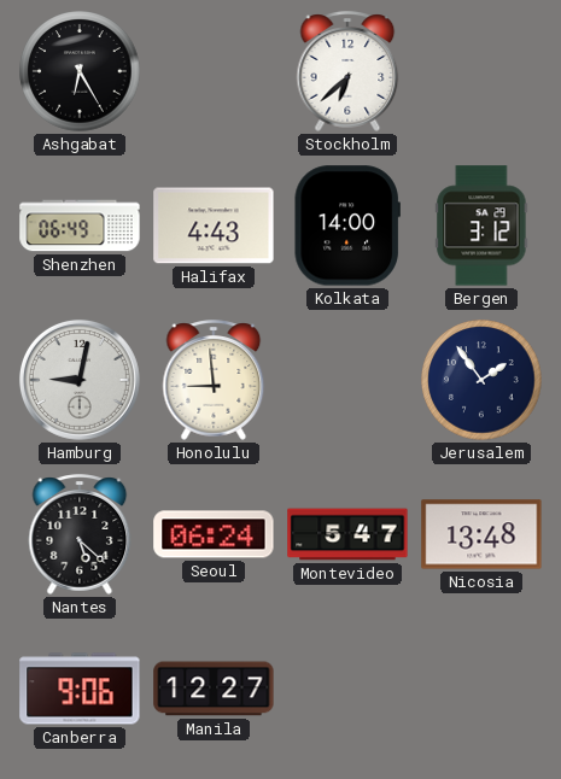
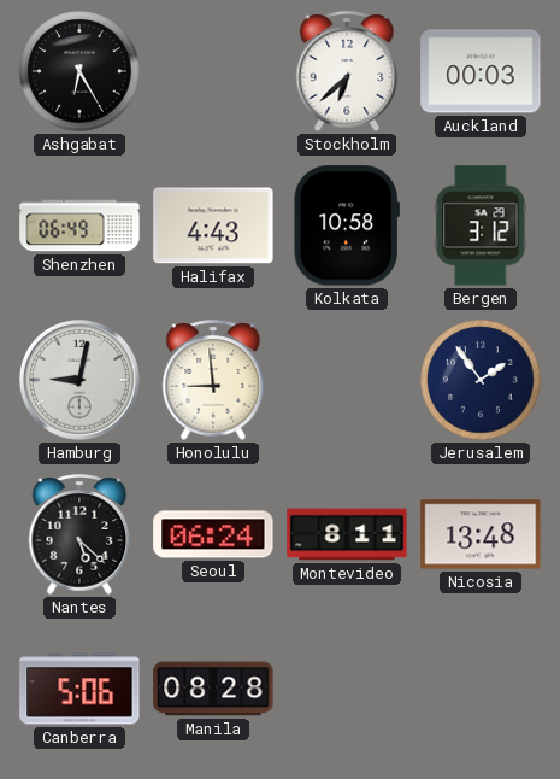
Auckland: none -> 00:03 (481, 71)
Kolkata: 14:00 -> 10:58 (347, 225)
Montevideo: 5:47 -> 8:11 (347, 534)
Canberra: 9:06 -> 5:06 (79, 689)
Manila: 12:27 -> 08:28 (213, 689)
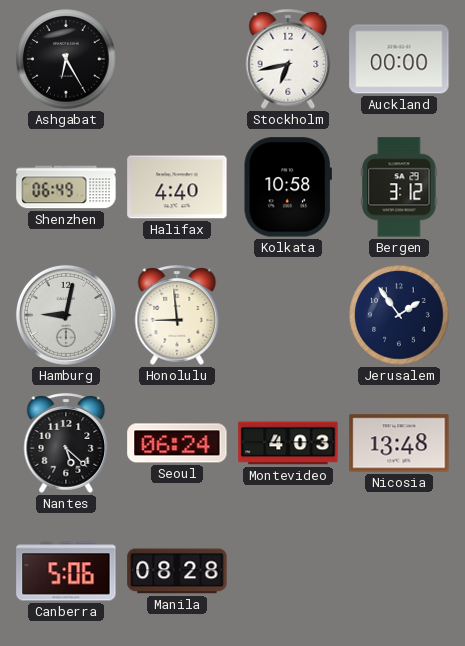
Stockholm: 6:38 -> 6:43 (288, 59)
Auckland: 00:03 -> 00:00 (399, 59)
Halifax: 4:43 -> 4:40 (177, 187)
Montevideo: 8:11 -> 4:03 (288, 443)
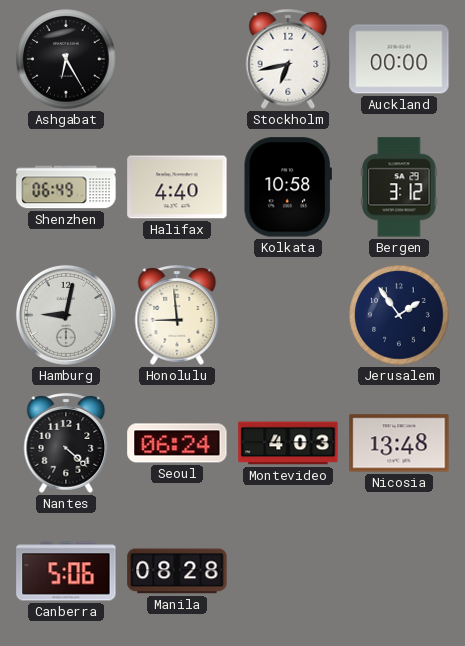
Nantes: 5:22 -> 4:22 (66, 443)
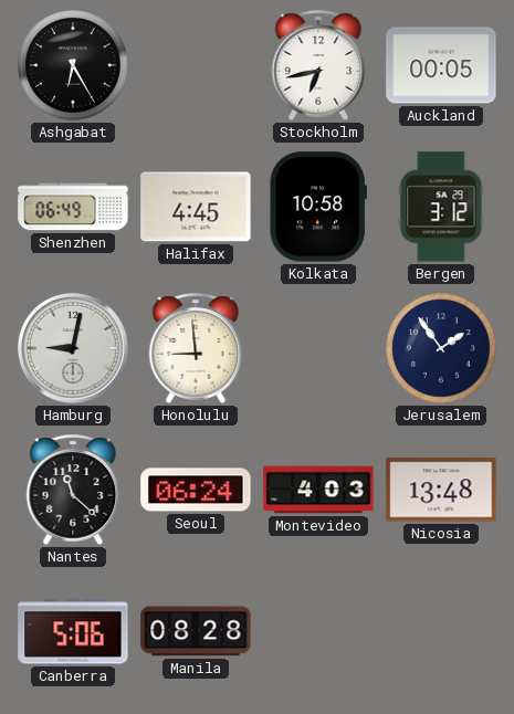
Auckland: 00:00 -> 00:05 (441, 65)
Halifax: 4:40 -> 4:45 (196, 207)
Nantes: 4:22 -> 11:22 (73, 490)
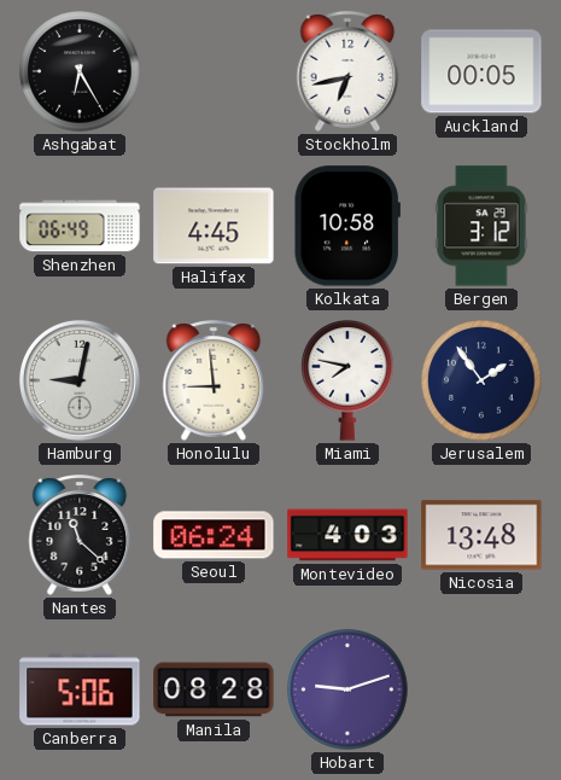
Miami: none -> 7:47 (347, 380)
Hobart: none -> 9:12 (347, 689)
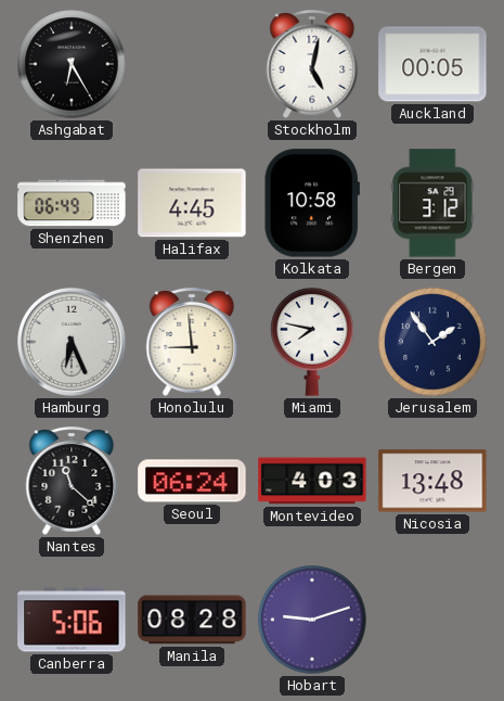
Stockholm: 6:43 -> 5:02 (312, 64)
Hamburg: 9:02 -> 6:26 (72, 342)
